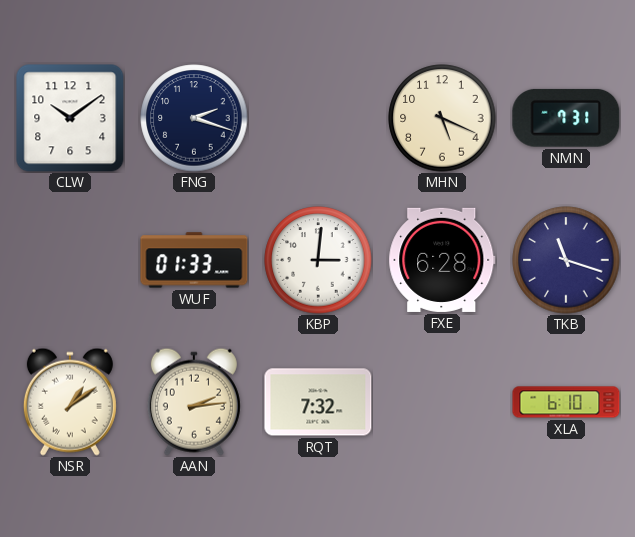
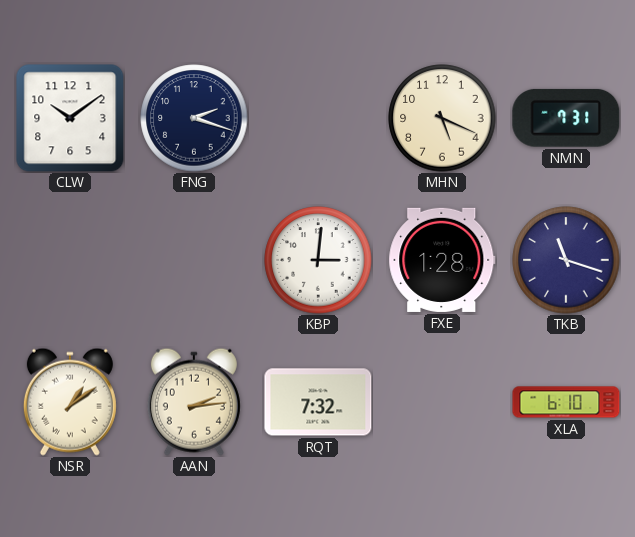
WUF: 01:33 -> none (194, 260)
FXE: 6:28 -> 1:28 (442, 260)
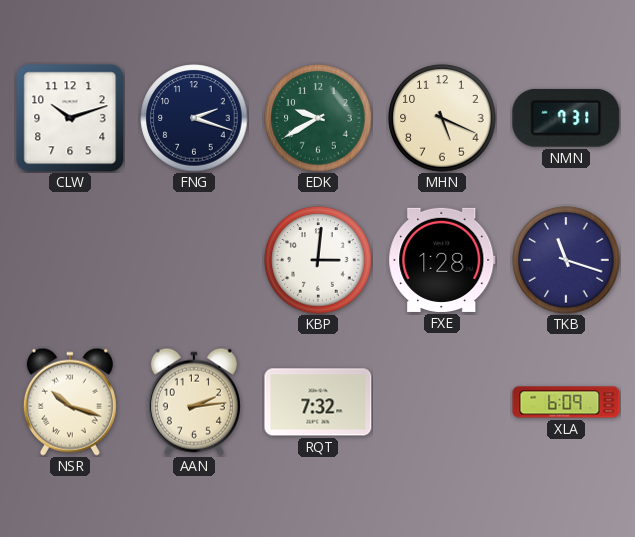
CLW: 10:09 -> 10:12 (70, 118)
EDK: none -> 9:40 (318, 118)
NSR: 1:09 -> 10:18 (70, 402)
XLA: 6:10 -> 6:09 (566, 402)
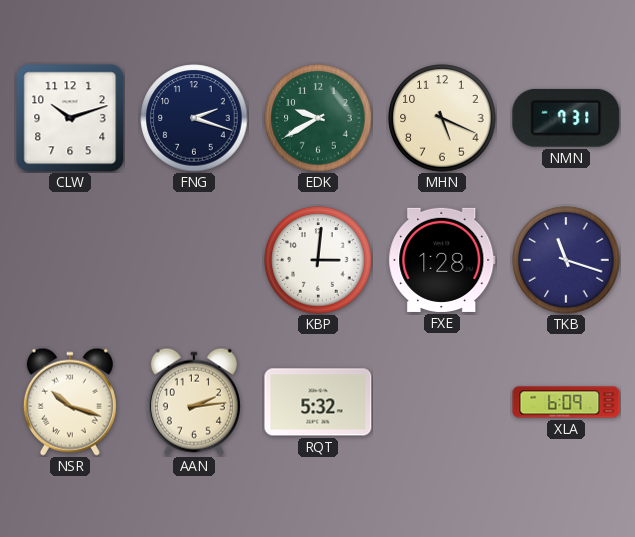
RQT: 7:32 -> 5:32 (318, 402)
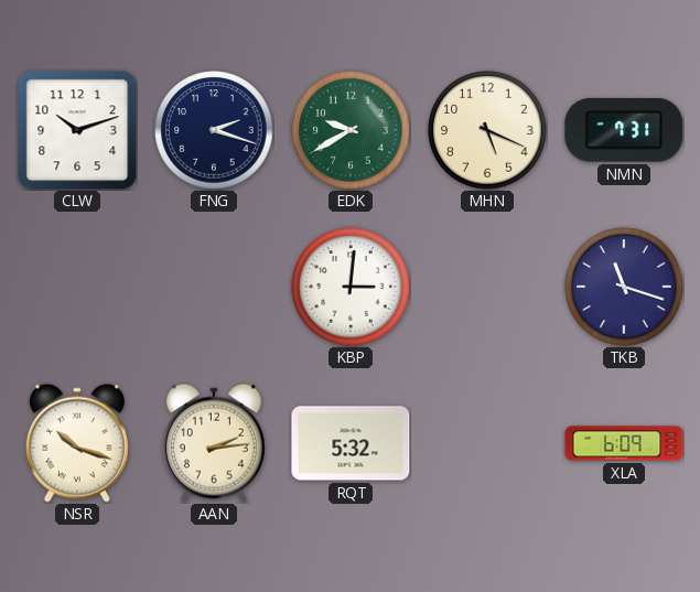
FXE: 1:28 -> none (442, 260)
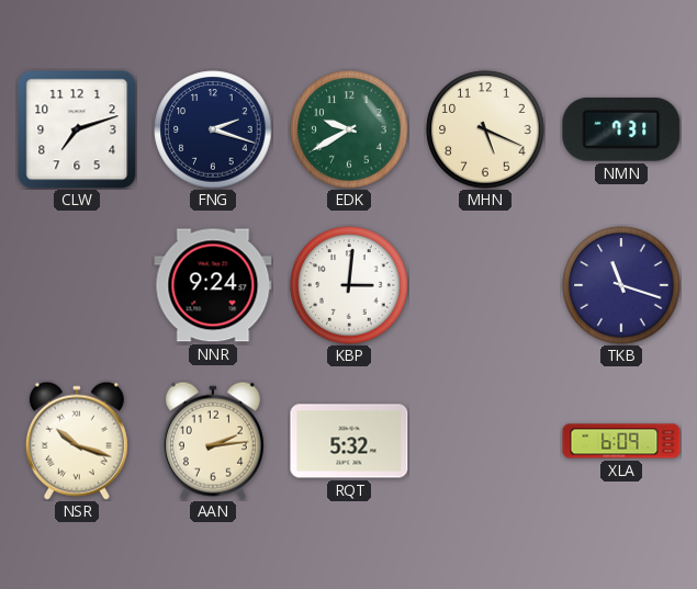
CLW: 10:12 -> 7:12 (77, 129)
NNR: none -> 9:24 (213, 285)
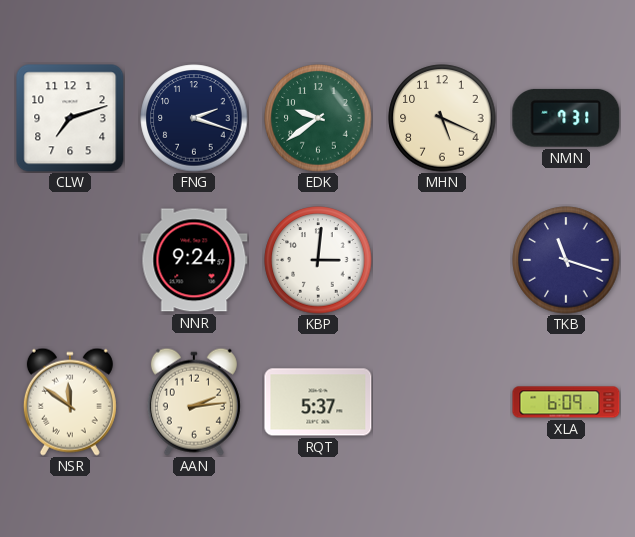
EDK: 9:40 -> 9:39 (318, 118)
NSR: 10:18 -> 11:51 (70, 402)
RQT: 5:32 -> 5:37 (318, 402)
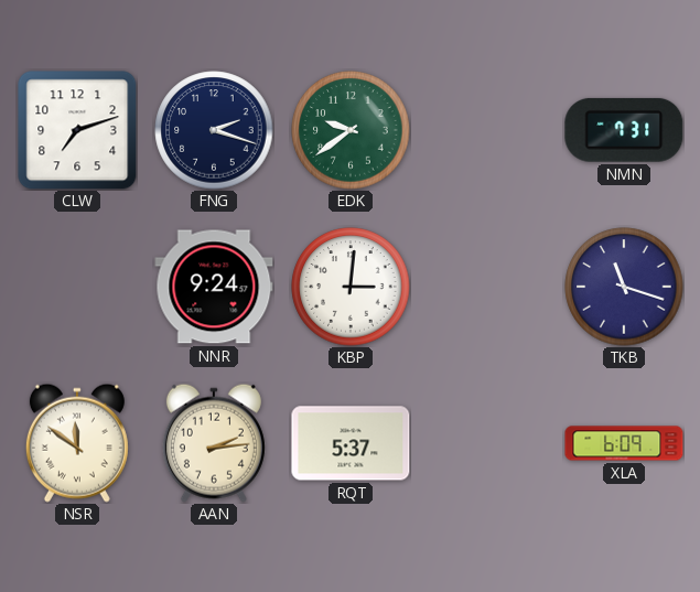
MHN: 5:19 -> none (442, 118)
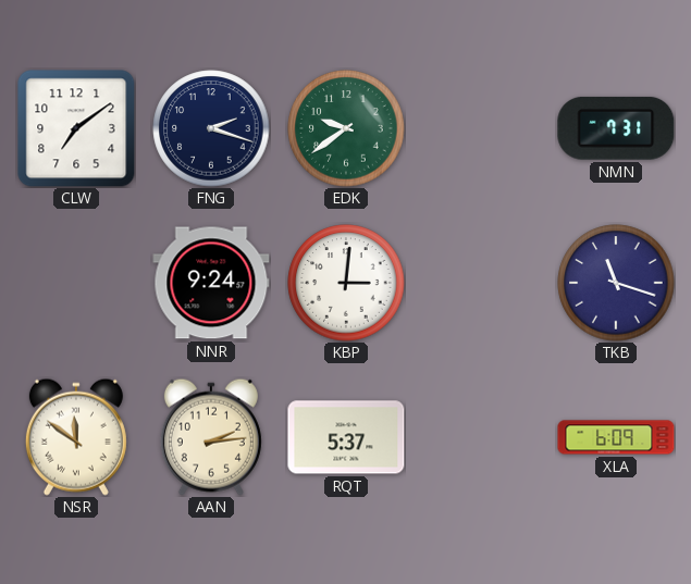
CLW: 7:12 -> 7:09 (76, 128)
